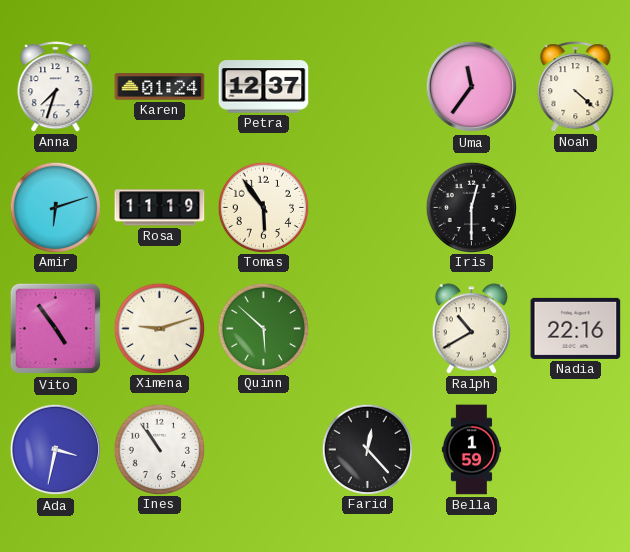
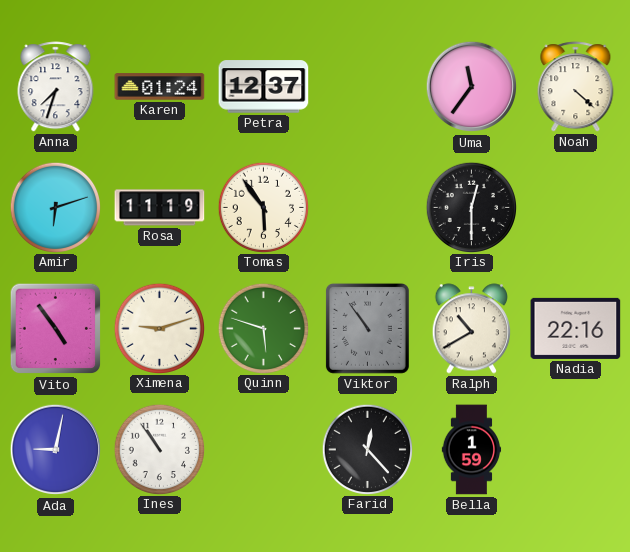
Quinn: 5:52 -> 5:48 (263, 328)
Viktor: none -> 10:54 (367, 328)
Ada: 3:32 -> 9:02 (56, 450)
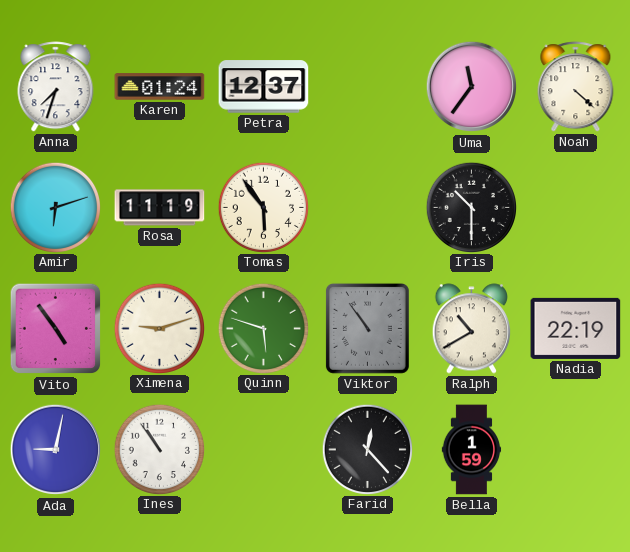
Iris: 12:30 -> 10:30 (471, 207)
Nadia: 22:16 -> 22:19 (576, 328)
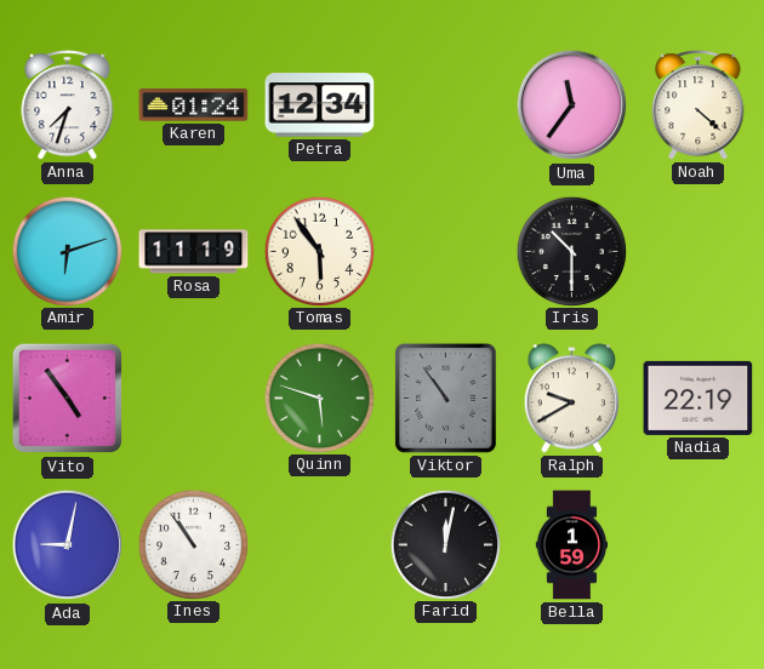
Petra: 12:37 -> 12:34 (320, 105)
Ximena: 9:12 -> none (159, 328)
Ralph: 10:40 -> 9:40 (571, 399)
Farid: 12:23 -> 12:02 (445, 544)
